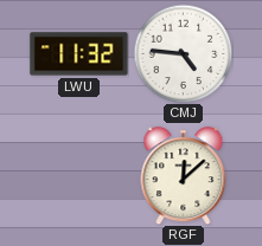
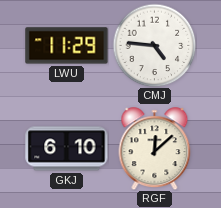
LWU: 11:32 -> 11:29 (67, 46)
GKJ: none -> 6:10 (67, 149)
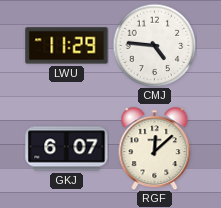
GKJ: 6:10 -> 6:07 (67, 149)
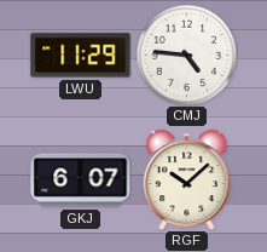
RGF: 12:08 -> 10:08 (187, 181)
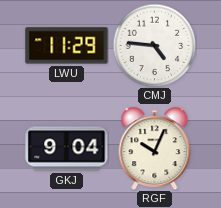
GKJ: 6:07 -> 9:04 (67, 149)
RGF: 10:08 -> 10:04 (155, 149)
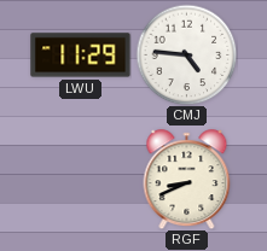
GKJ: 9:04 -> none (67, 149)
RGF: 10:04 -> 8:41 (187, 180)
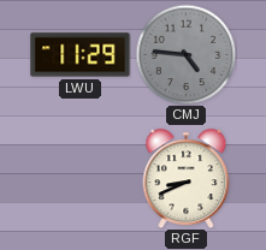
CMJ dial: white -> grey (185, 54)
